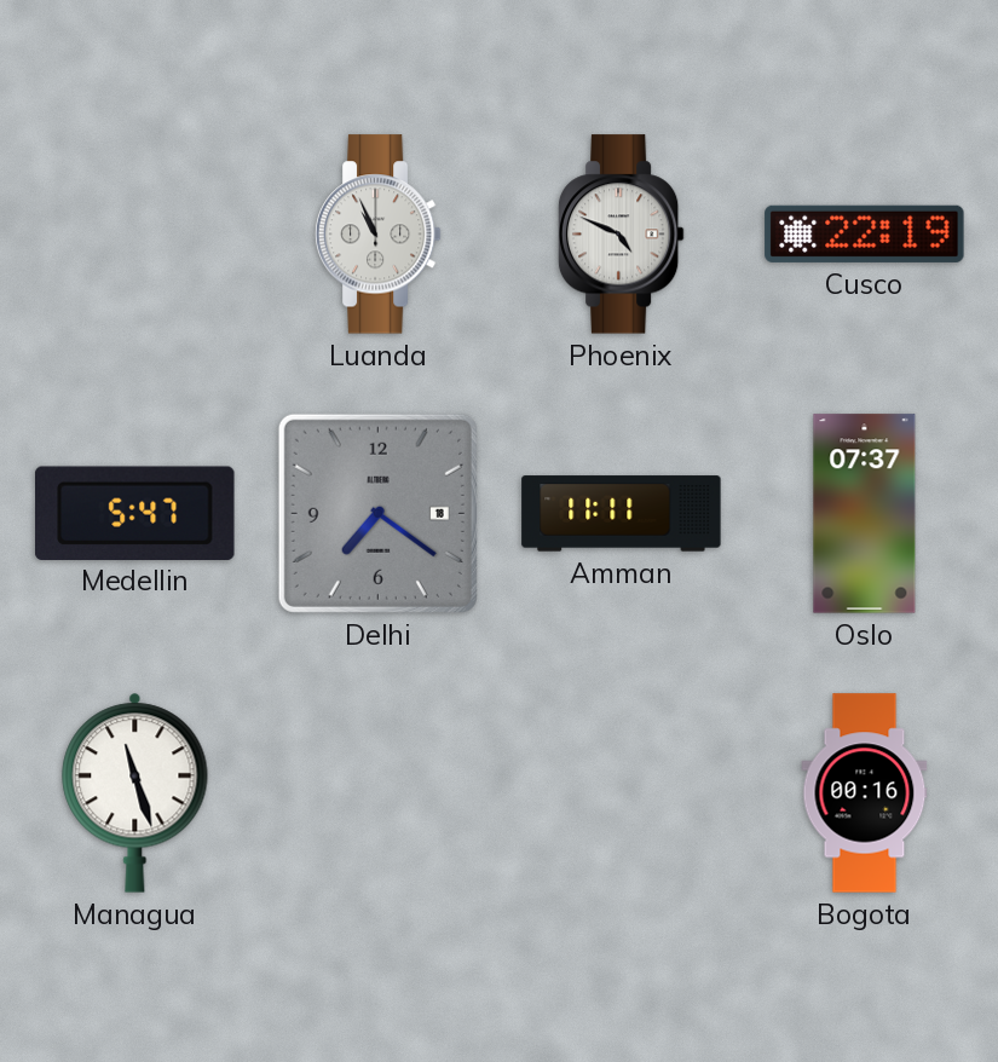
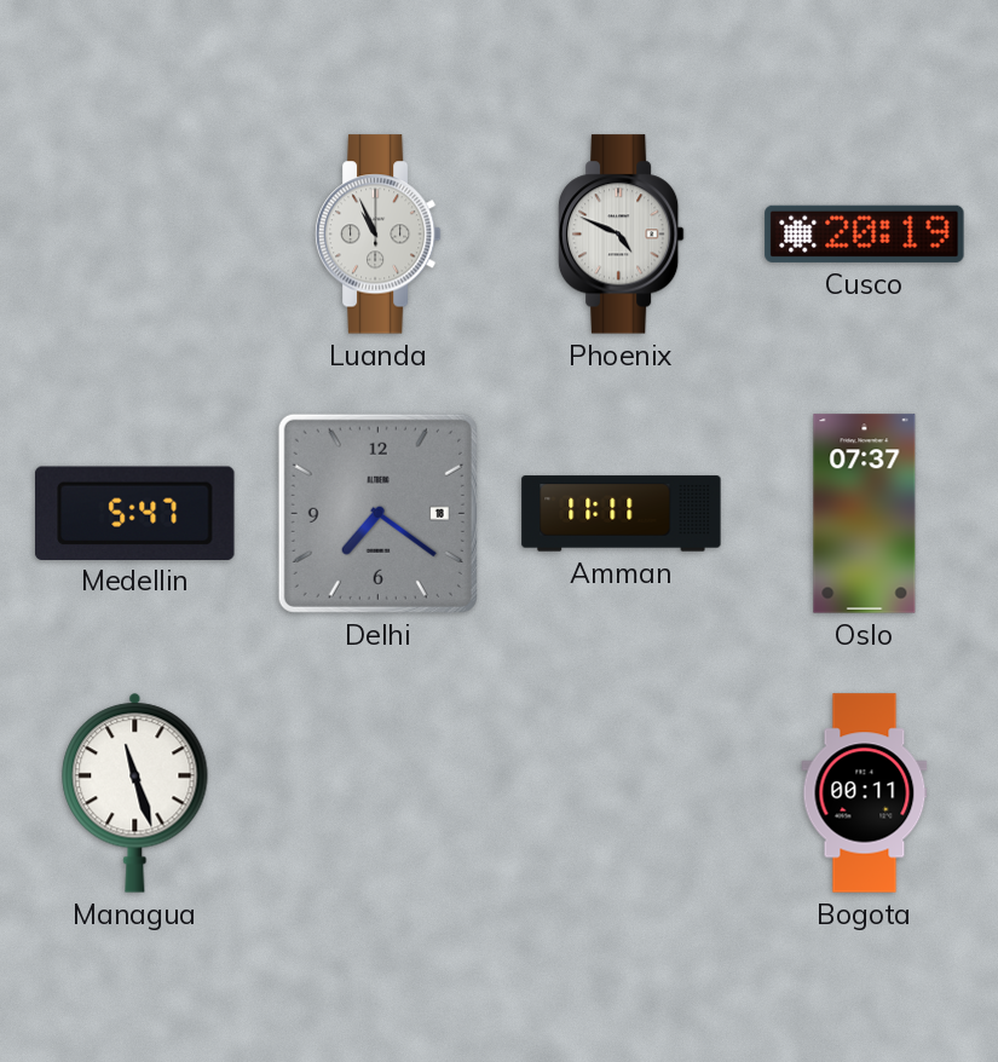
Cusco: 22:19 -> 20:19 (865, 233)
Bogota: 00:16 -> 00:11 (865, 793)
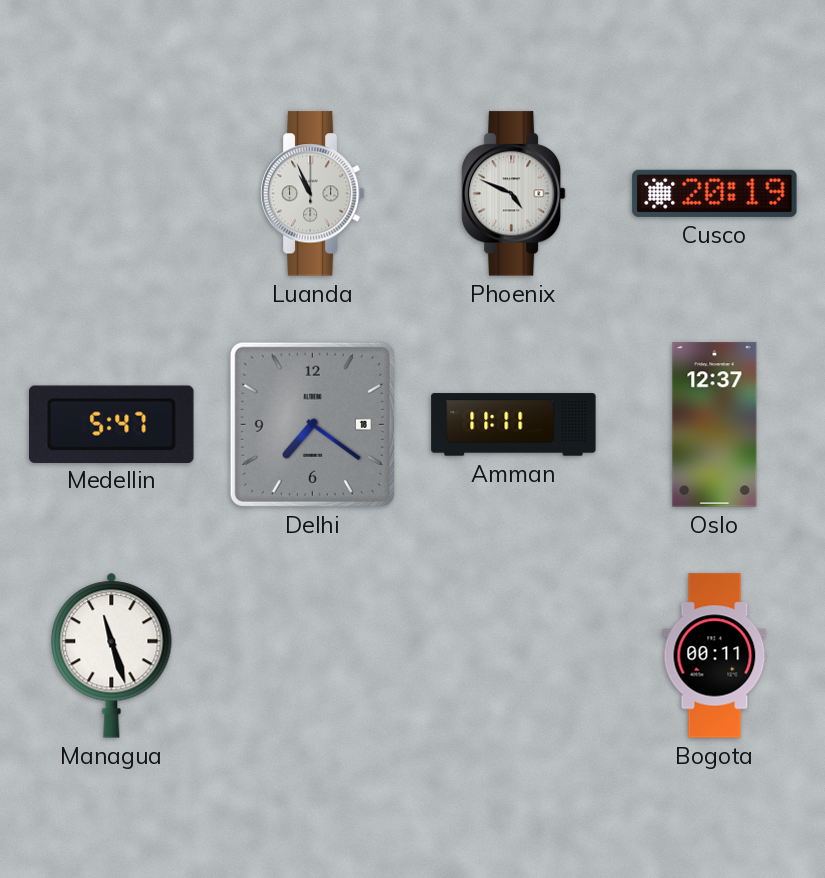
Oslo: 07:37 -> 12:37 (715, 425)
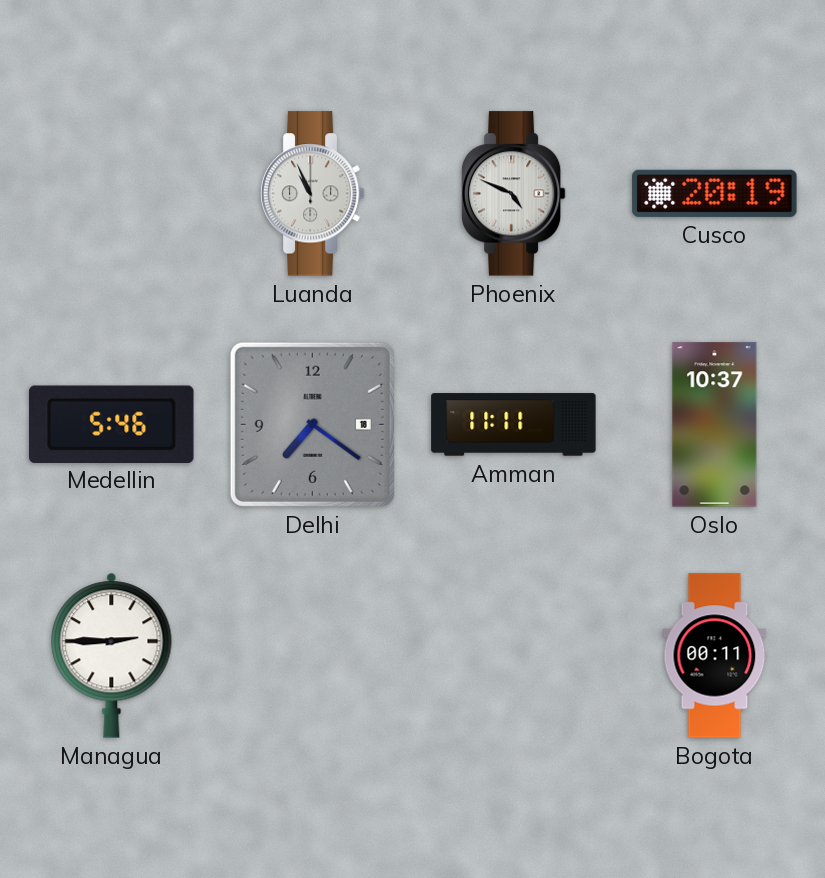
Medellin: 5:47 -> 5:46 (112, 424)
Oslo: 12:37 -> 10:37 (715, 425)
Managua: 11:27 -> 2:45 (112, 655)
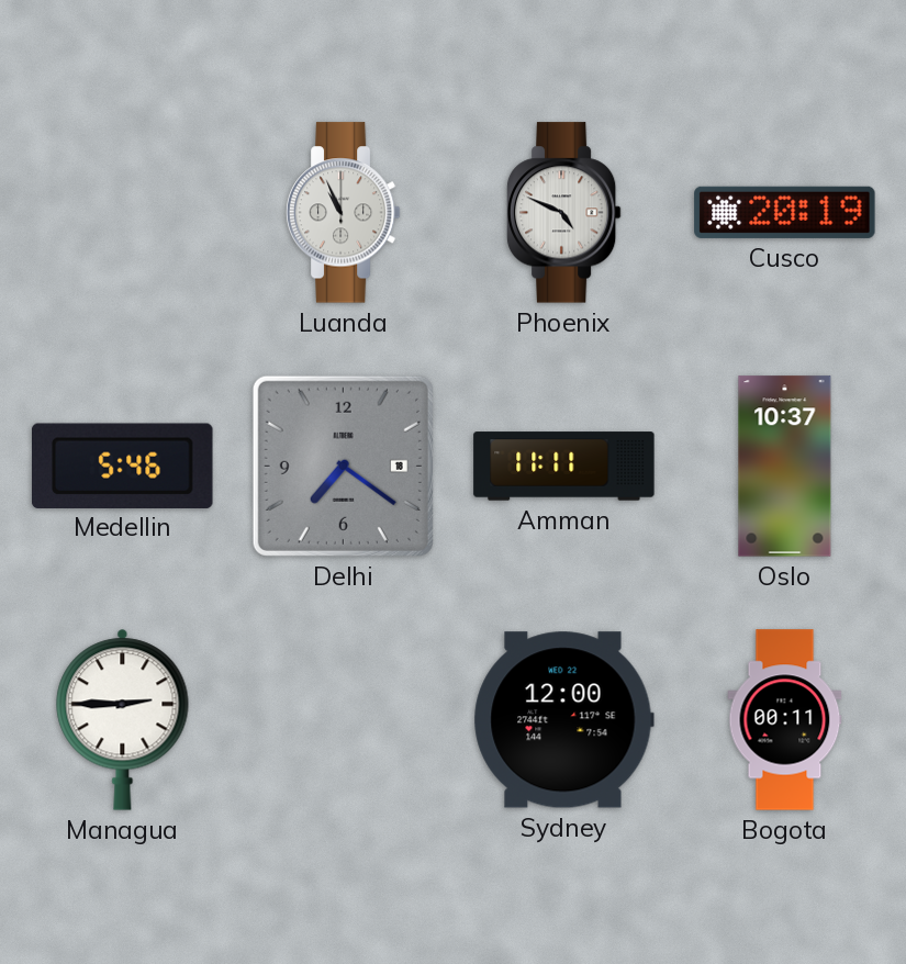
Sydney: none -> 12:00 (563, 720)
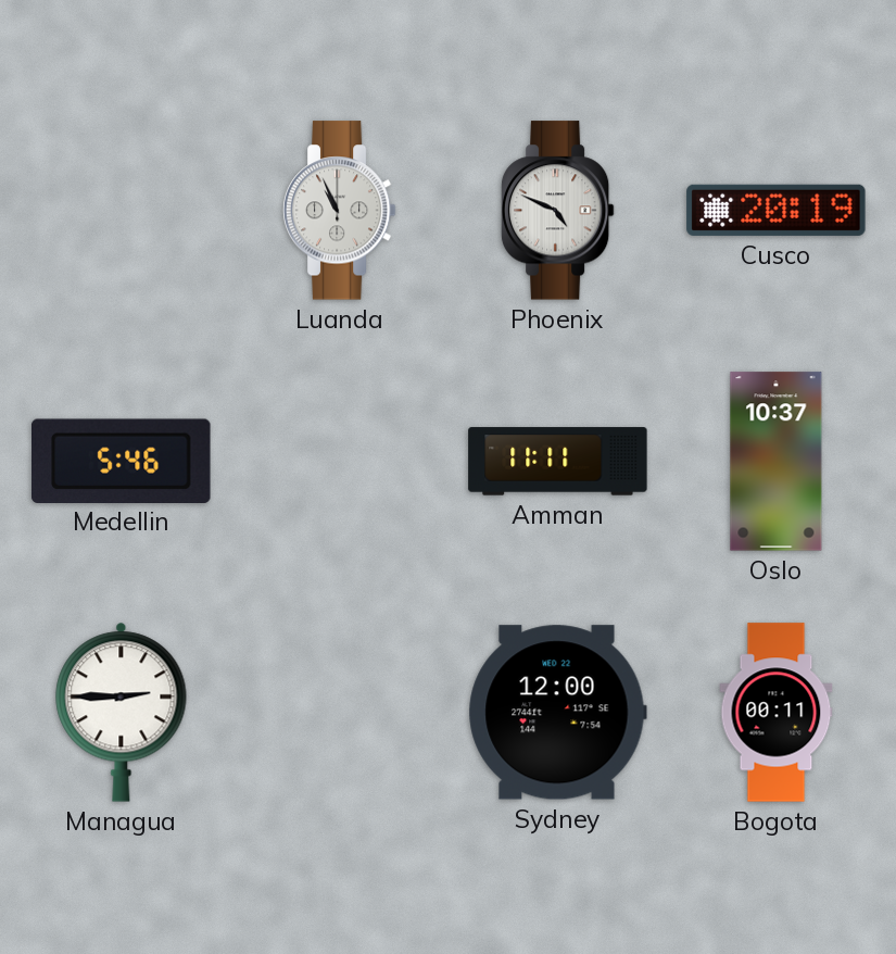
Delhi: 7:21 -> none (343, 466)
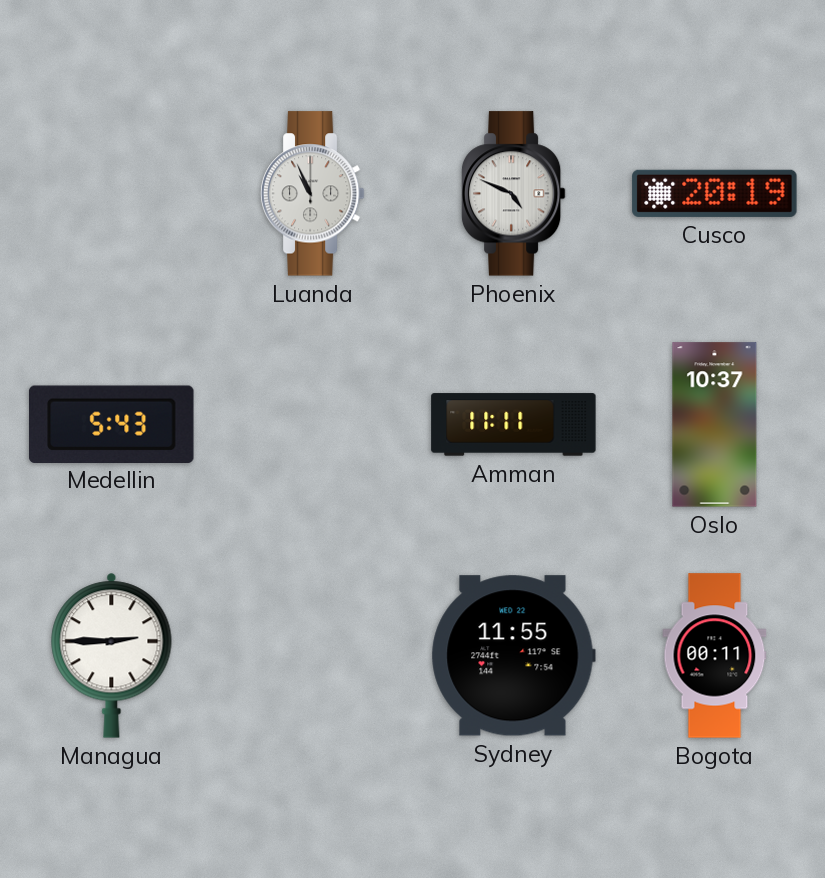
Medellin: 5:46 -> 5:43 (112, 424)
Sydney: 12:00 -> 11:55 (513, 656)
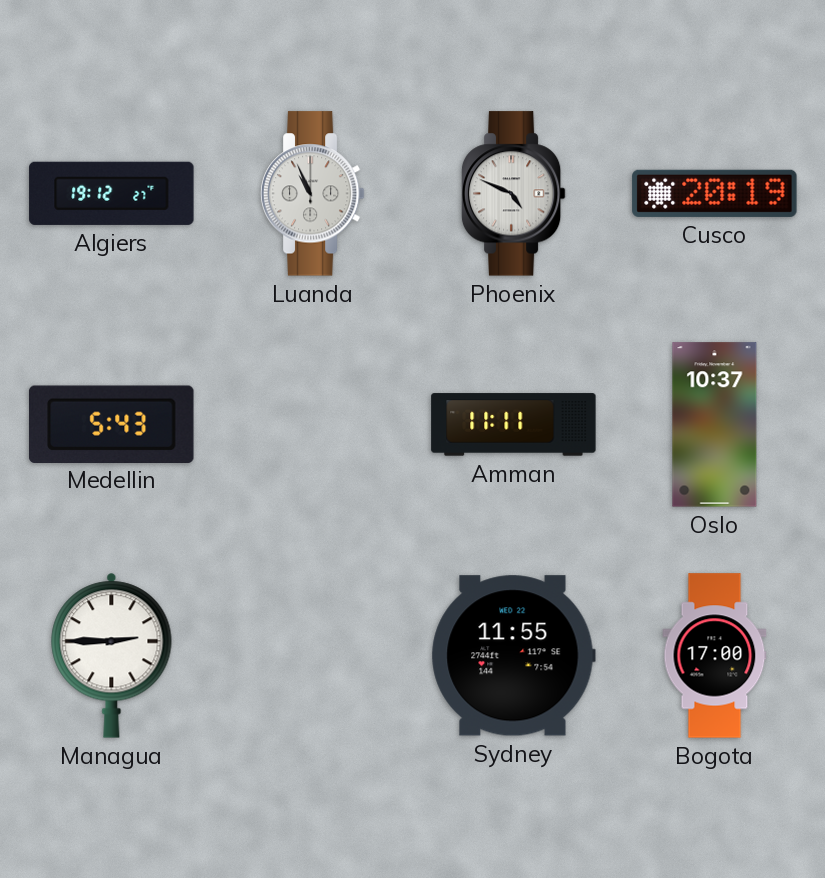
Algiers: none -> 19:12 (112, 193)
Bogota: 00:11 -> 17:00 (715, 656)
